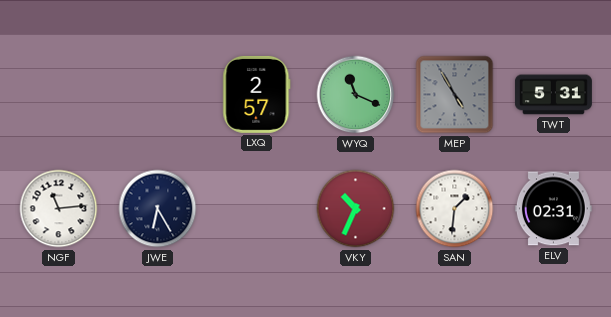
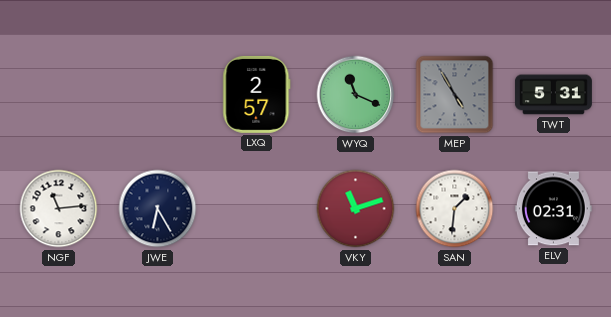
VKY: 10:34 -> 11:12 (356, 209)
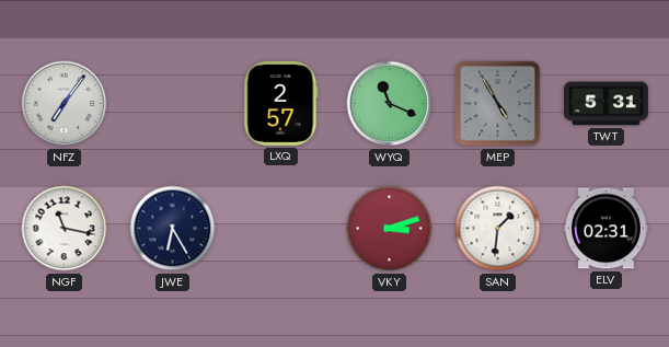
NFZ: none -> 7:06 (65, 104)
NGF: 11:14 -> 11:17 (65, 229)
VKY: 11:12 -> 3:12 (390, 229)
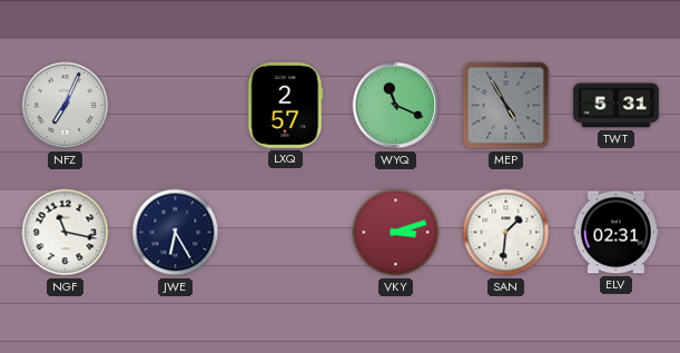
NFZ: 7:06 -> 7:04 (66, 106)
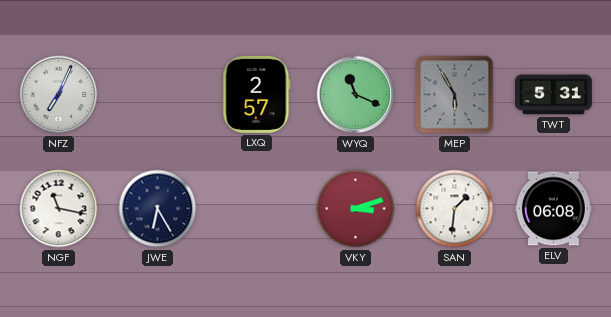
MEP: 4:55 -> 5:55 (455, 95)
ELV: 02:31 -> 06:08 (553, 209)
